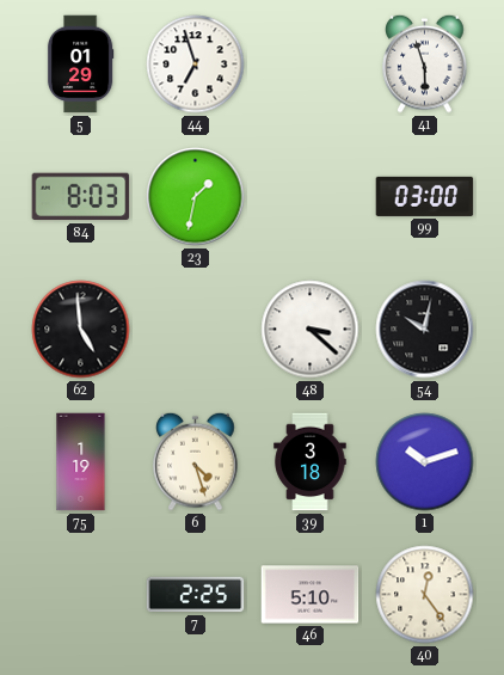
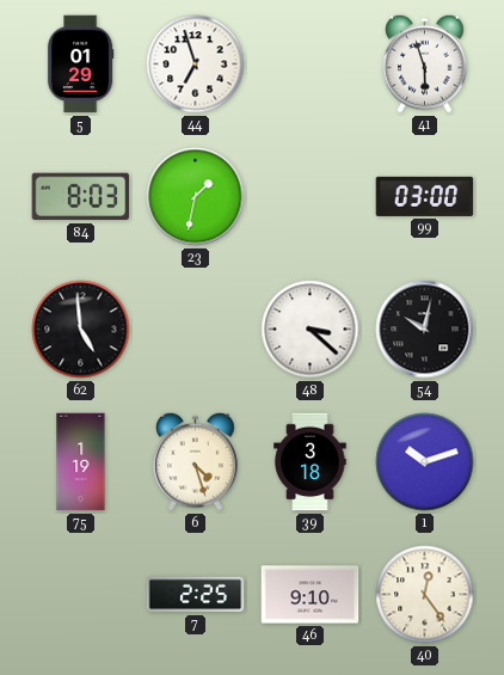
46: 5:10 -> 9:10 (311, 595)
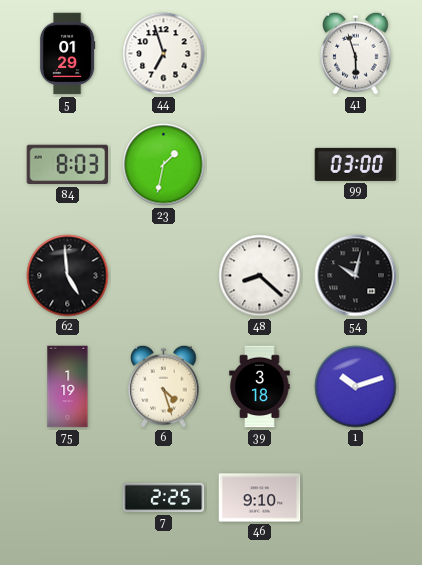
48: 3:22 -> 8:22 (260, 276)
40: 12:24 -> none (425, 595)
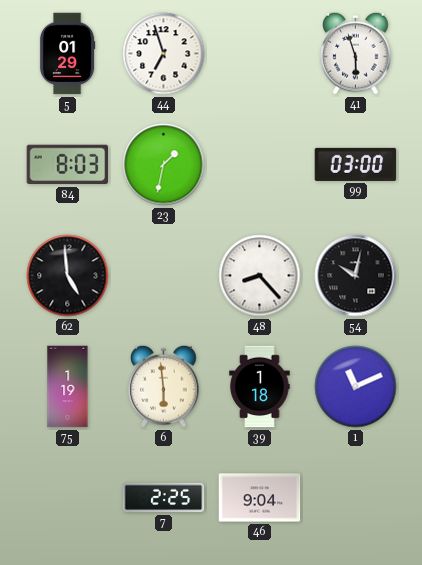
48: 8:22 -> 8:23 (260, 276)
6: 4:27 -> 5:59 (164, 386)
39: 3:18 -> 1:18 (260, 387)
1: 10:12 -> 11:11 (356, 387)
46: 9:10 -> 9:04 (260, 498)
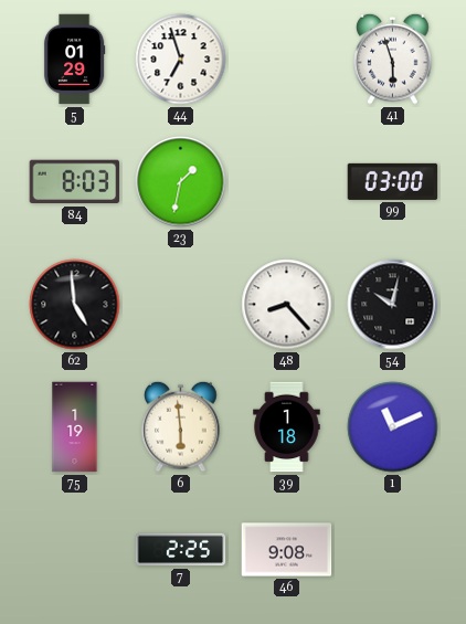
46: 9:04 -> 9:08 (287, 550)
